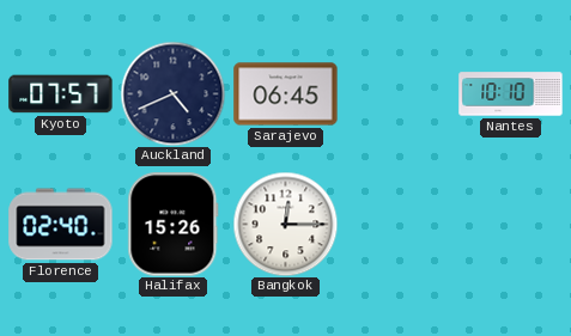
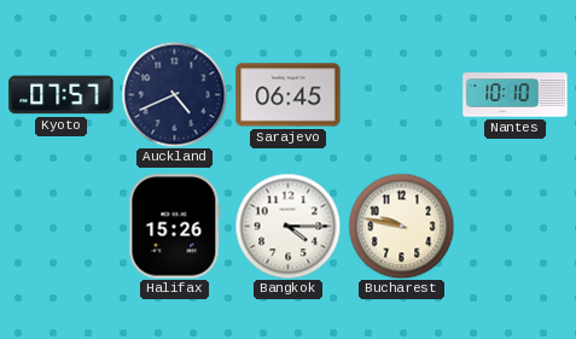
Florence: 02:40 -> none (61, 225)
Bangkok: 12:15 -> 4:15 (287, 226)
Bucharest: none -> 9:47 (401, 226)
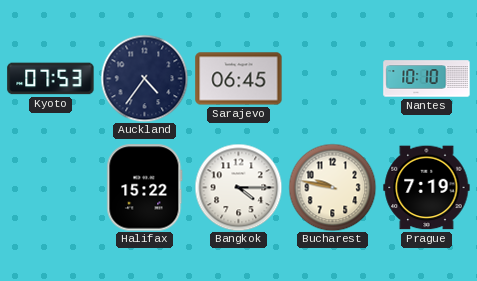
Kyoto: 07:57 -> 07:53 (51, 79)
Auckland: 4:41 -> 4:36 (144, 78)
Halifax: 15:26 -> 15:22 (145, 188)
Prague: none -> 7:19 (427, 188)
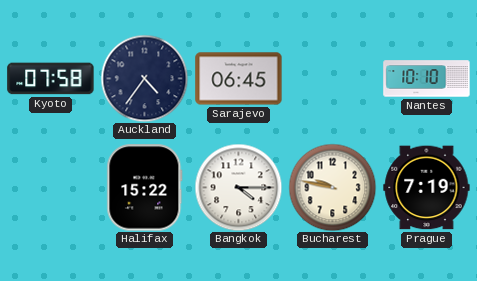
Kyoto: 07:53 -> 07:58 (51, 79)
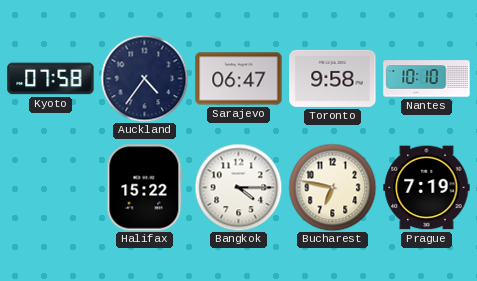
Sarajevo: 06:45 -> 06:47 (239, 79)
Toronto: none -> 9:58 (333, 78)
Bucharest: 9:47 -> 6:47 (332, 187)
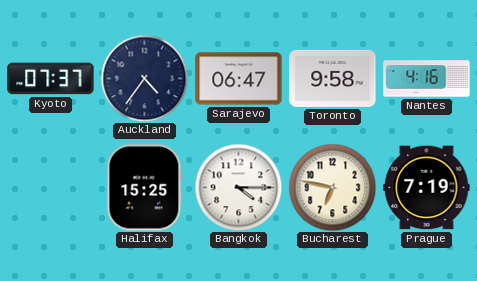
Kyoto: 07:58 -> 07:37 (51, 79)
Nantes: 10:10 -> 4:16 (427, 79)
Halifax: 15:22 -> 15:25 (145, 188)
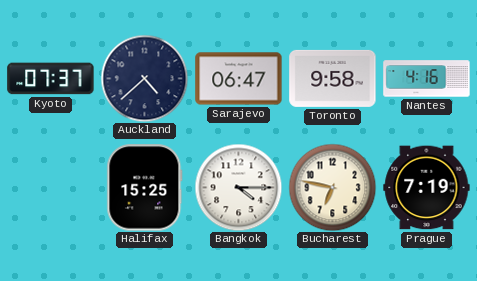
Auckland: 4:36 -> 4:38 (144, 78)
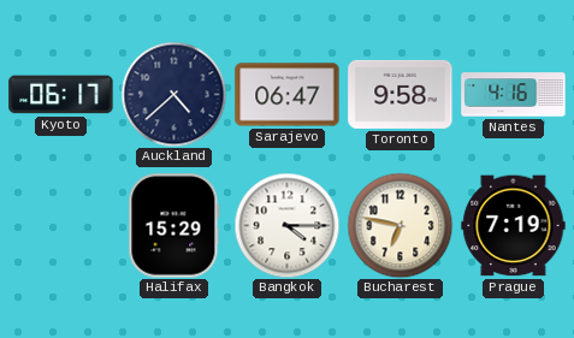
Kyoto: 07:37 -> 06:17 (61, 95)
Halifax: 15:25 -> 15:29 (174, 226)
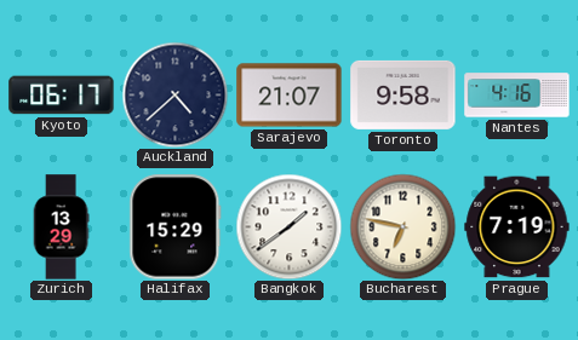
Sarajevo: 06:47 -> 21:07 (290, 96)
Zurich: none -> 13:29 (61, 227)
Bangkok: 4:15 -> 1:39 (288, 226)
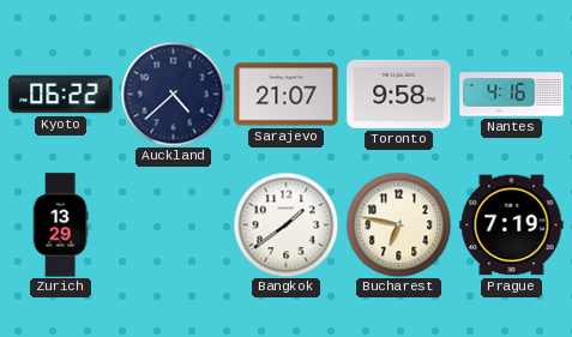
Kyoto: 06:17 -> 06:22 (61, 95)
Halifax: 15:29 -> none (176, 227)
